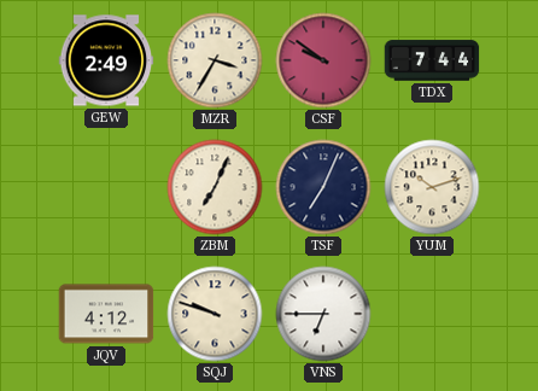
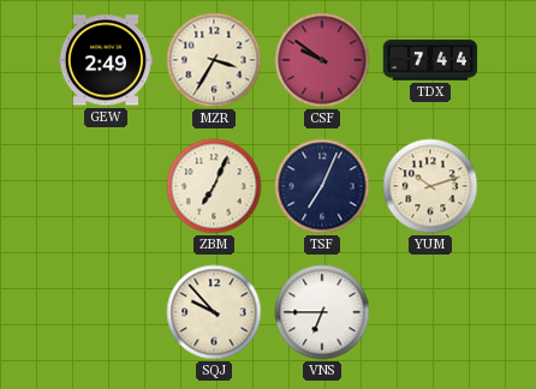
JQV: 4:12 -> none (106, 314)
SQJ: 9:48 -> 9:53 (214, 312)
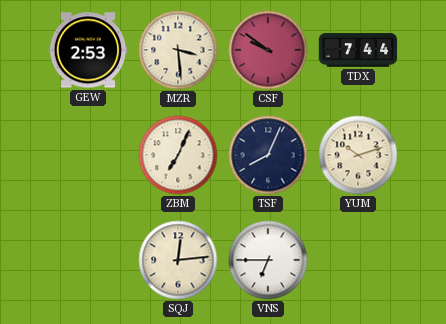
GEW: 2:49 -> 2:53 (88, 50)
MZR: 3:35 -> 3:29 (178, 50)
TSF: 7:04 -> 8:04 (268, 155)
SQJ: 9:53 -> 12:14 (178, 260)
